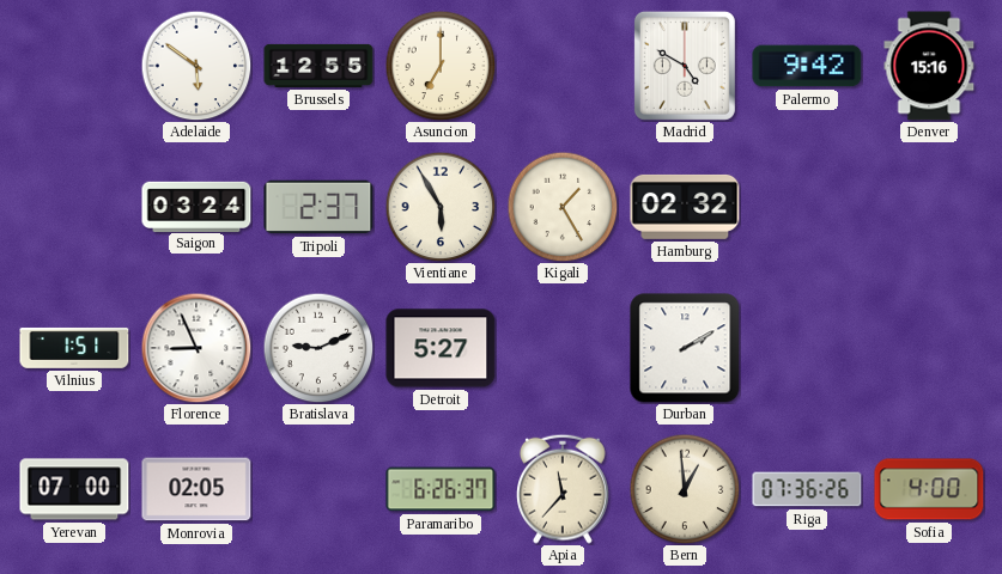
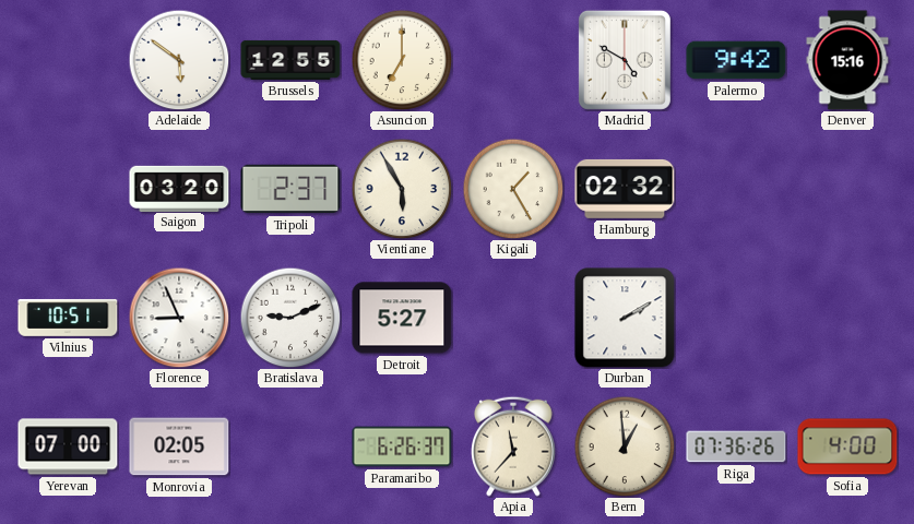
Saigon: 03:24 -> 03:20 (179, 188)
Vilnius: 1:51 -> 10:51 (68, 318)
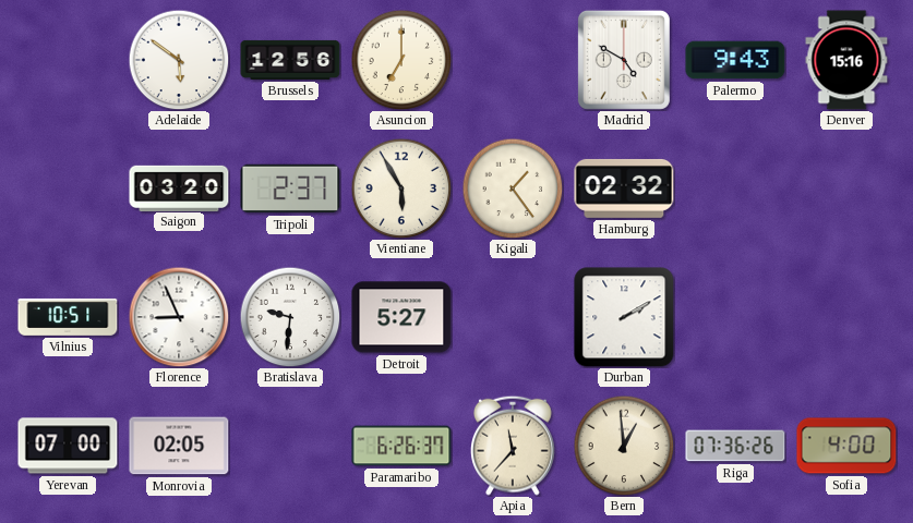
Brussels: 12:55 -> 12:56 (290, 60)
Palermo: 9:42 -> 9:43 (735, 60)
Kigali: 1:25 -> 1:24 (513, 188)
Bratislava: 9:11 -> 9:31 (290, 317)
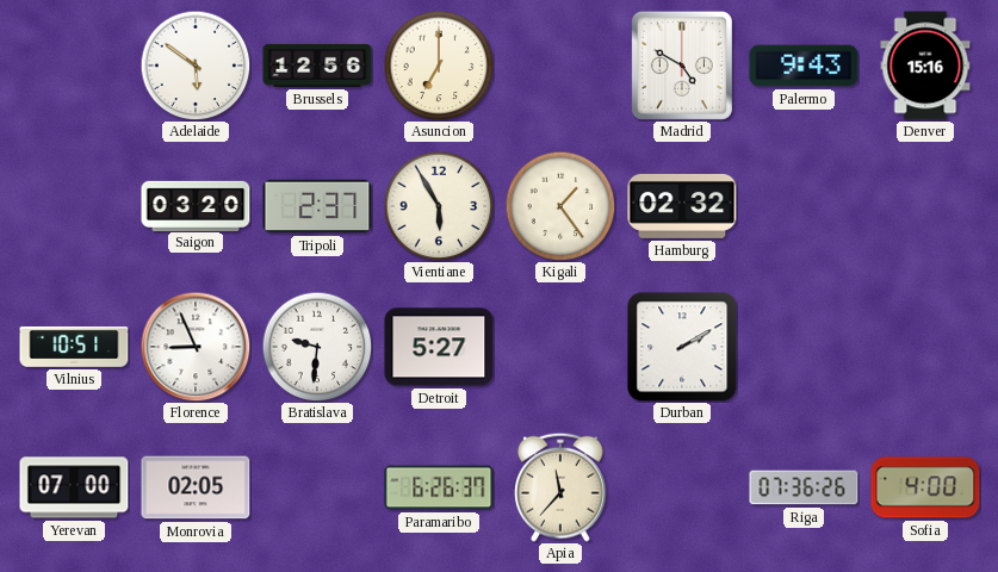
Bern: 12:59 -> none (624, 446)
